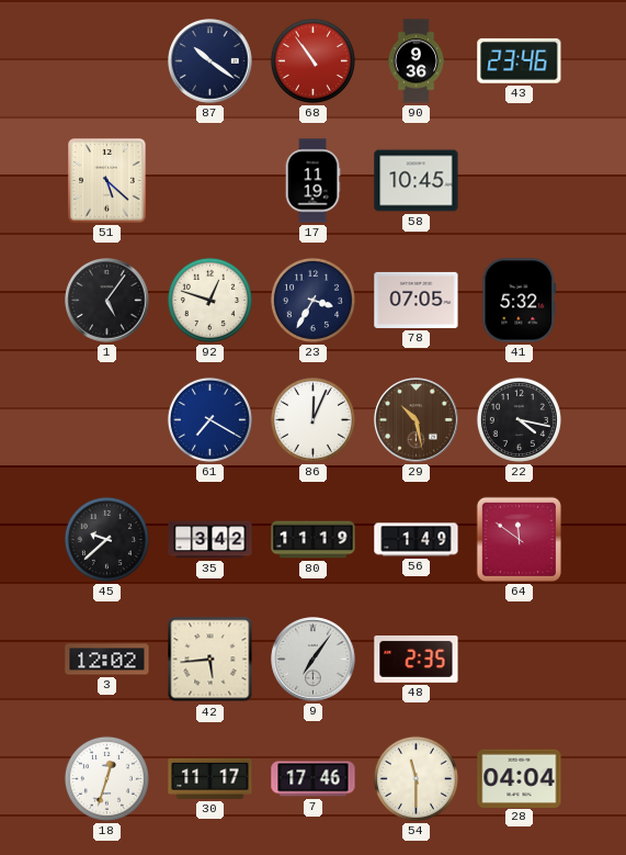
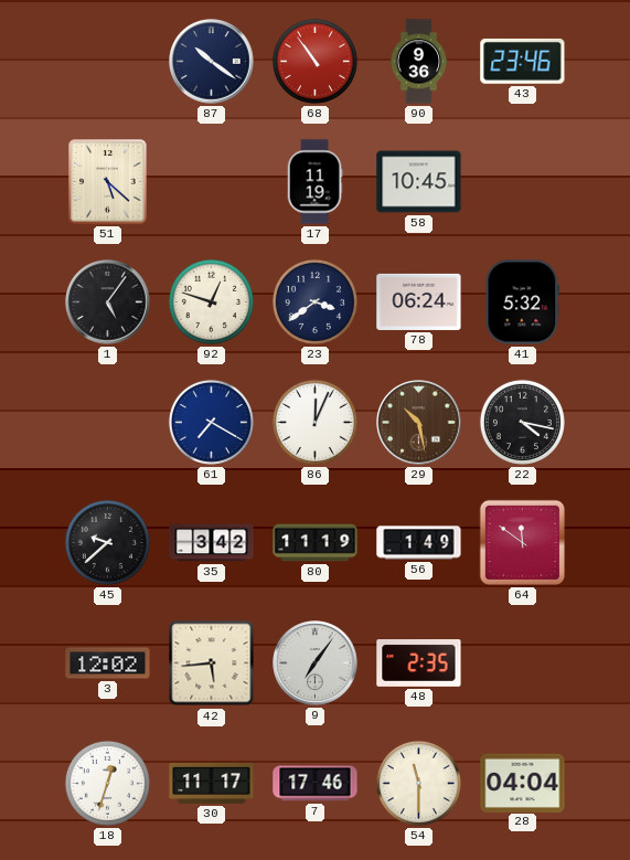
23: 3:35 -> 3:39 (314, 301)
78: 07:05 -> 06:24 (419, 301)
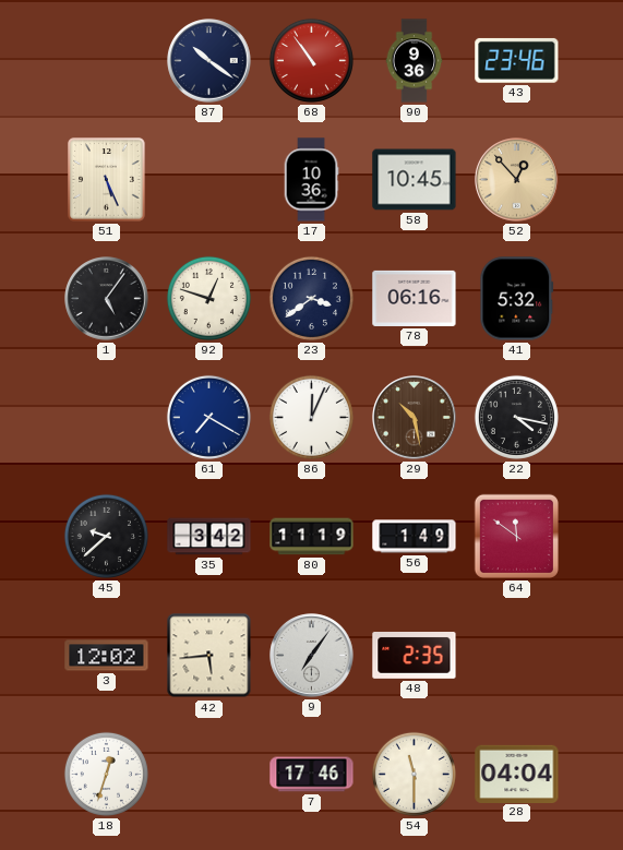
51: 5:22 -> 5:26 (107, 180)
17: 11:19 -> 10:36 (311, 180)
52: none -> 12:53 (517, 180)
78: 06:24 -> 06:16 (415, 298)
30: 11:17 -> none (212, 783)
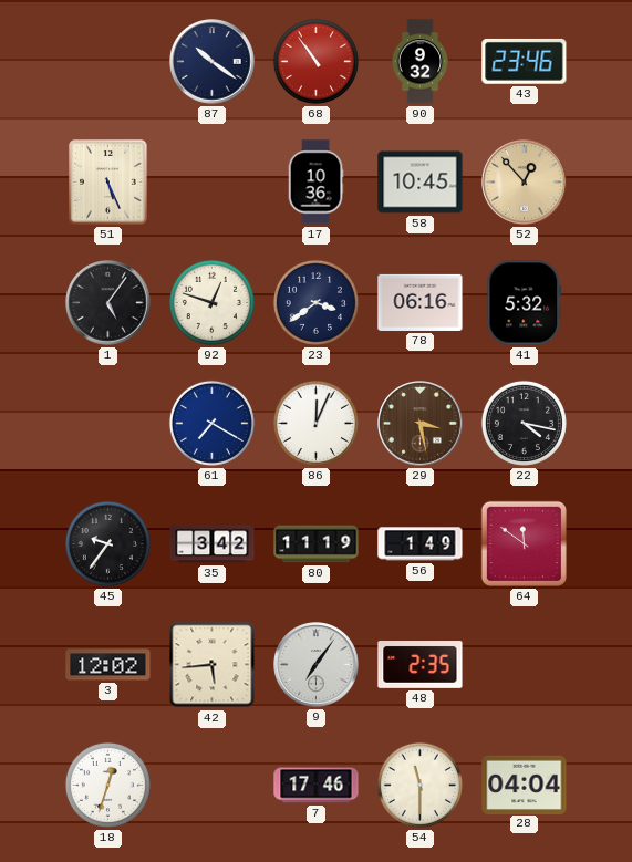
90: 9:36 -> 9:32 (421, 62)
29: 10:28 -> 3:28 (421, 424)
45: 9:38 -> 9:36 (107, 543)
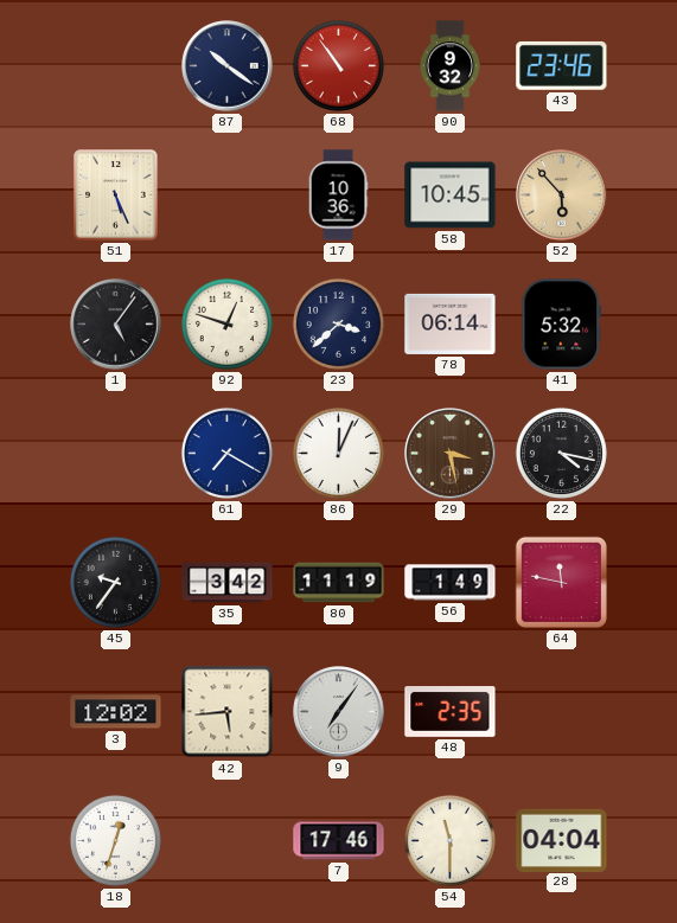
52: 12:53 -> 5:53 (562, 196)
23: 3:39 -> 3:38 (338, 323)
78: 06:16 -> 06:14 (451, 323)
64: 11:51 -> 11:47 (561, 582)
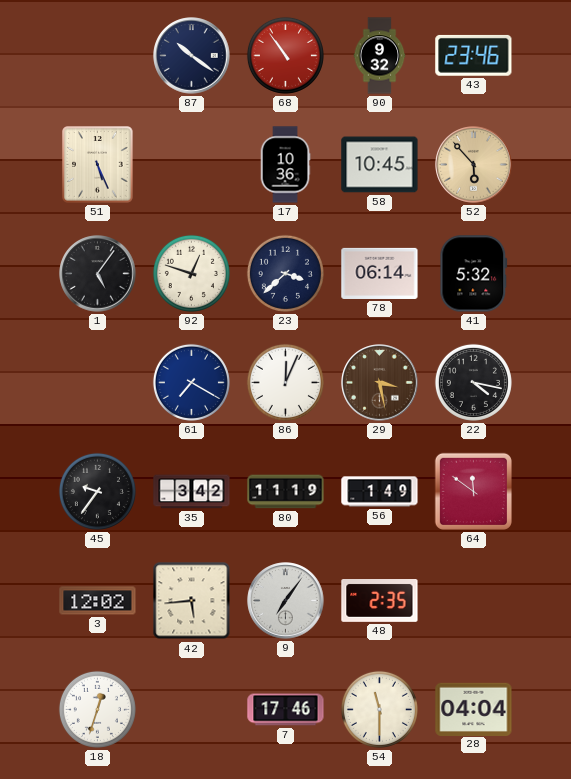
64: 11:47 -> 11:51 (473, 491)
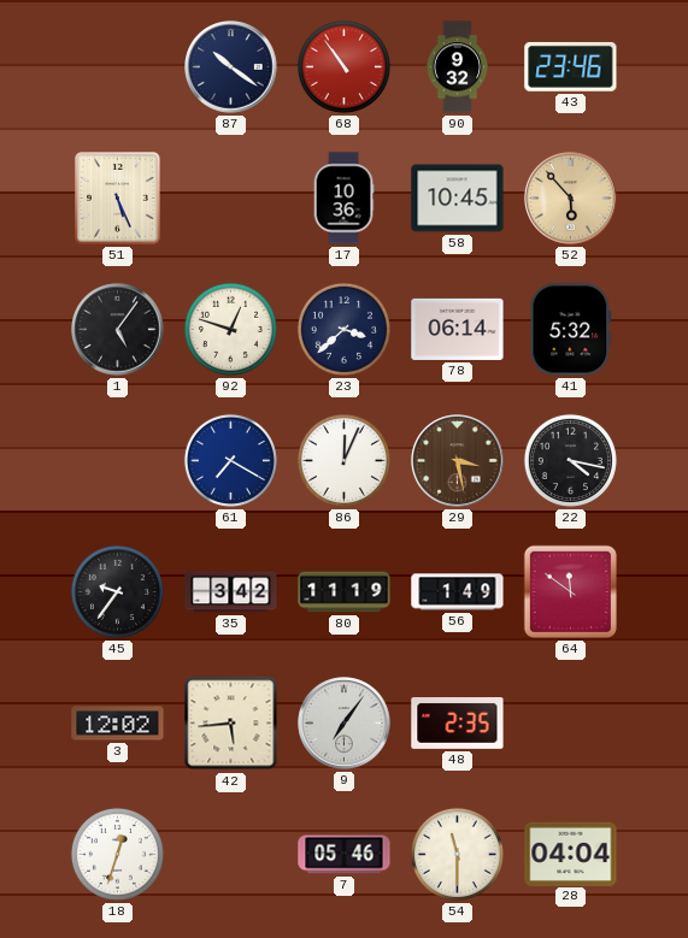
7: 17:46 -> 05:46 (345, 855)
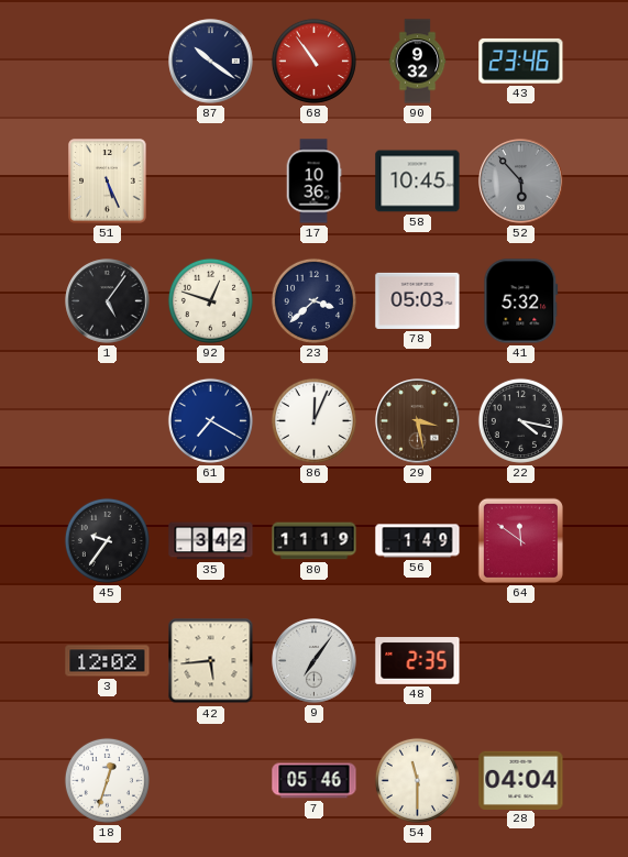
52 dial: champagne -> grey (521, 182)
78: 06:14 -> 05:03 (418, 300)
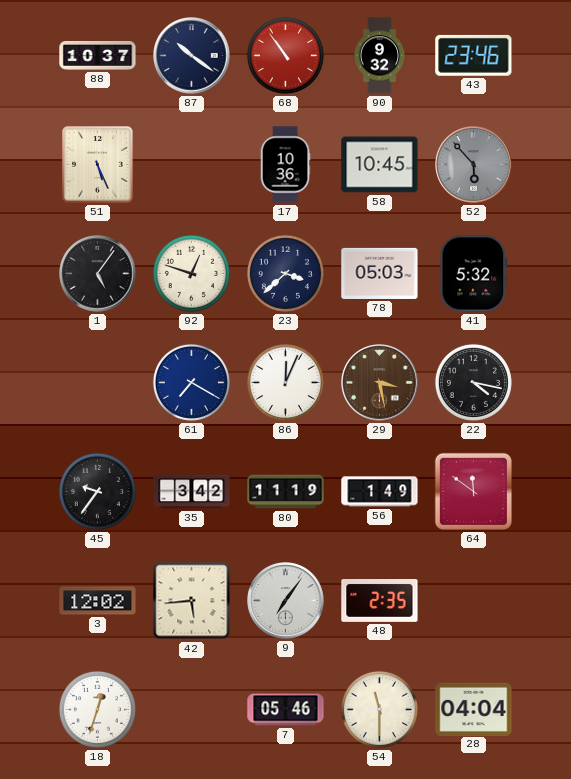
88: none -> 10:37 (98, 55)
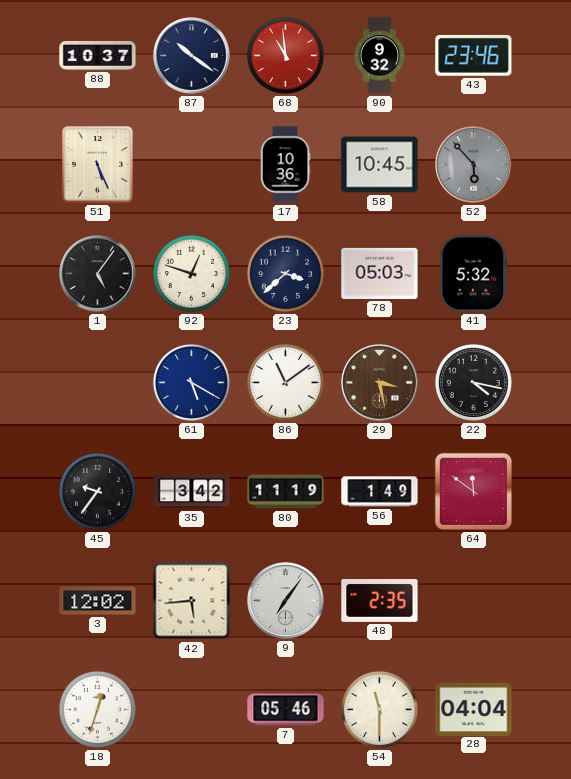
68: 10:54 -> 10:59 (285, 55)
61: 7:20 -> 5:20 (191, 382)
86: 12:04 -> 11:09 (285, 382)
